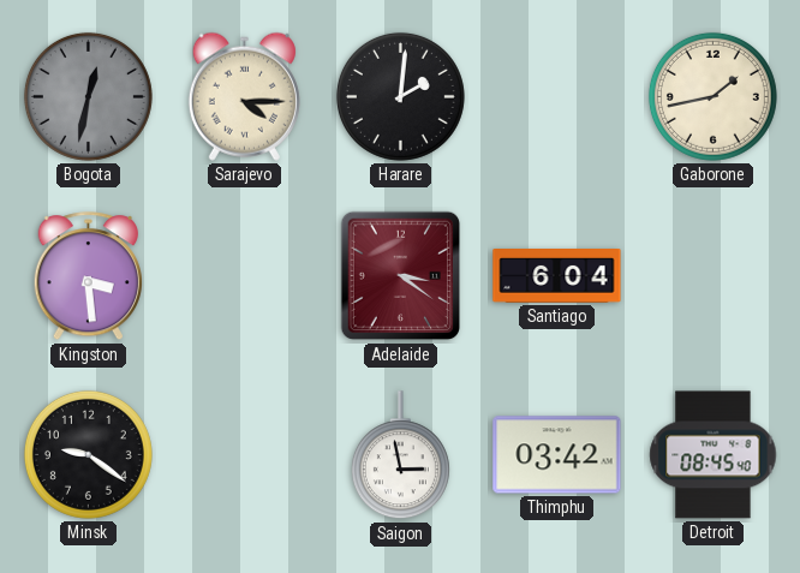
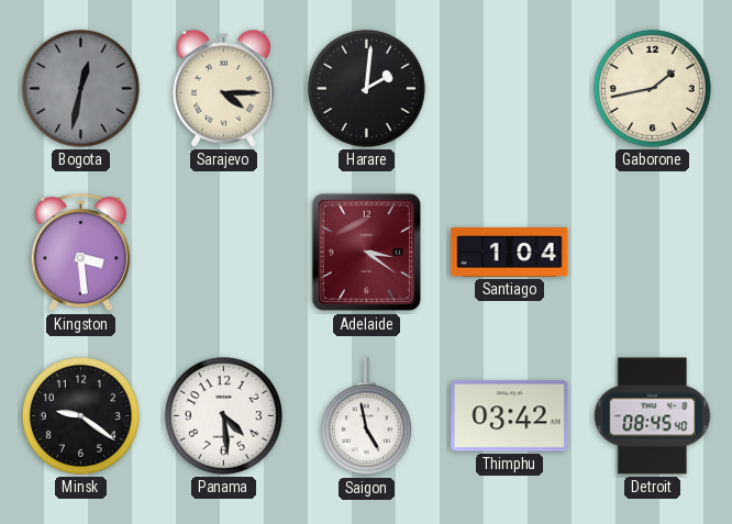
Santiago: 6:04 -> 1:04 (510, 253)
Panama: none -> 4:29 (223, 415)
Saigon: 2:58 -> 4:58 (366, 416)
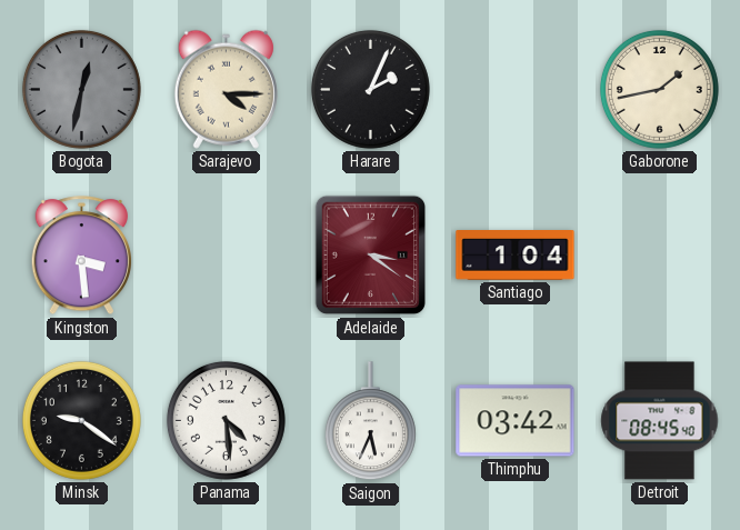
Harare: 2:01 -> 2:04 (370, 89)
Saigon: 4:58 -> 5:34 (370, 421)
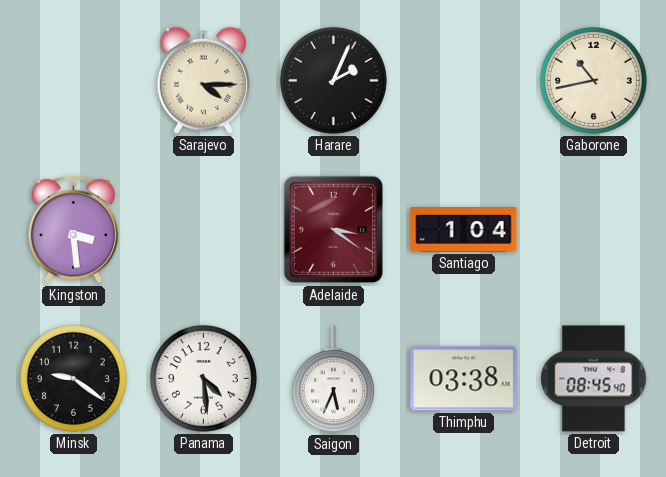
Bogota: 12:32 -> none (81, 89)
Gaborone: 1:43 -> 10:43 (593, 80)
Thimphu: 03:42 -> 03:38 (464, 379)
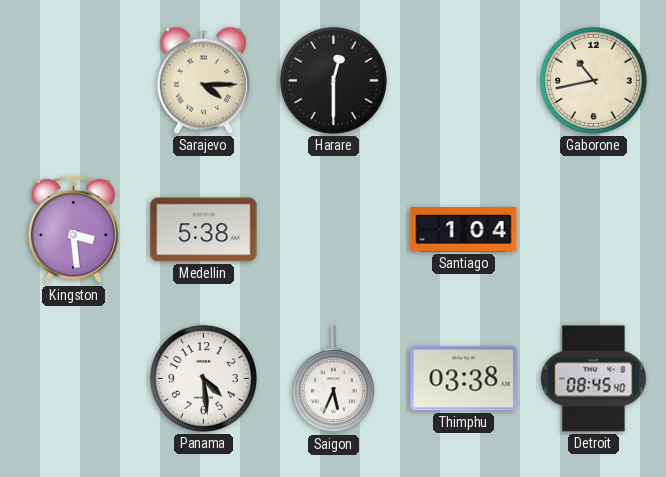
Harare: 2:04 -> 12:30 (333, 80)
Medellin: none -> 5:38 (204, 230)
Adelaide: 3:21 -> none (333, 230)
Minsk: 9:21 -> none (73, 378)
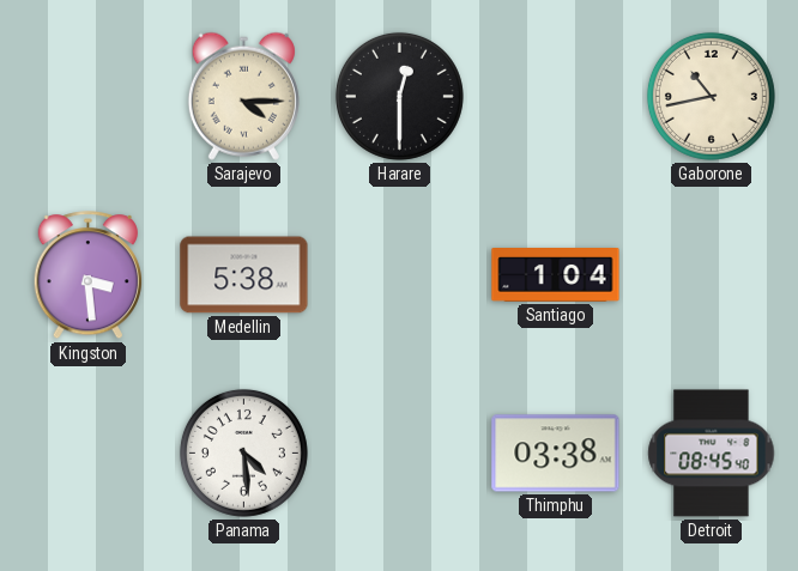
Saigon: 5:34 -> none (333, 379)
